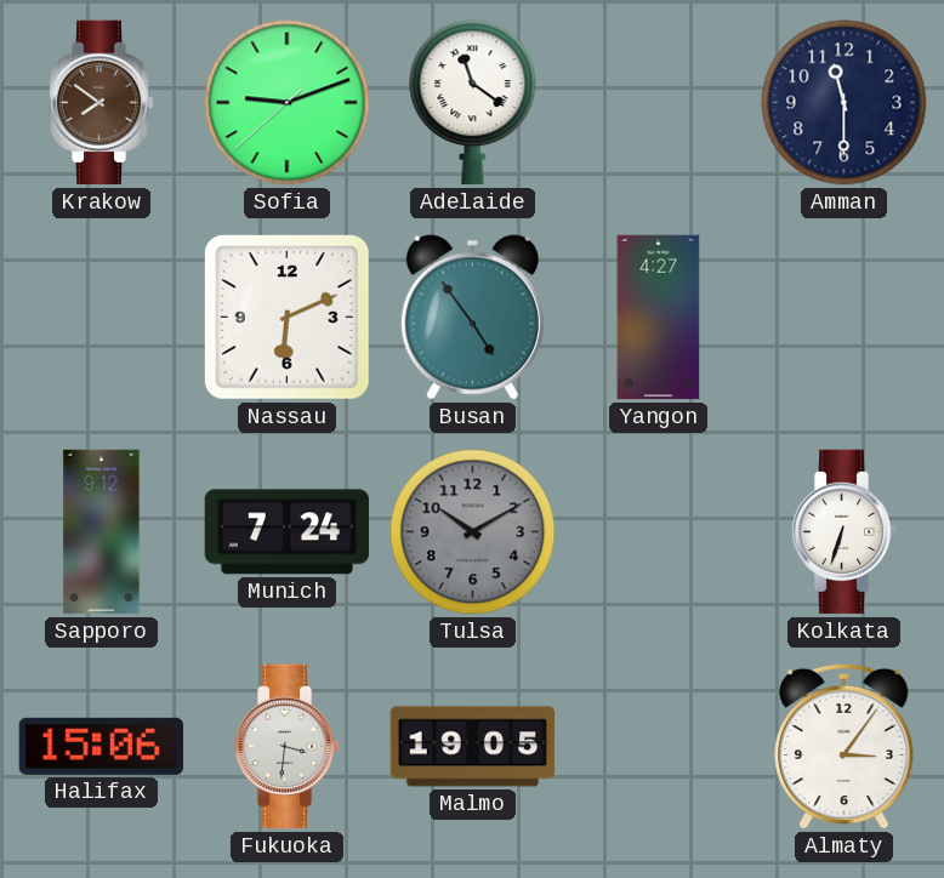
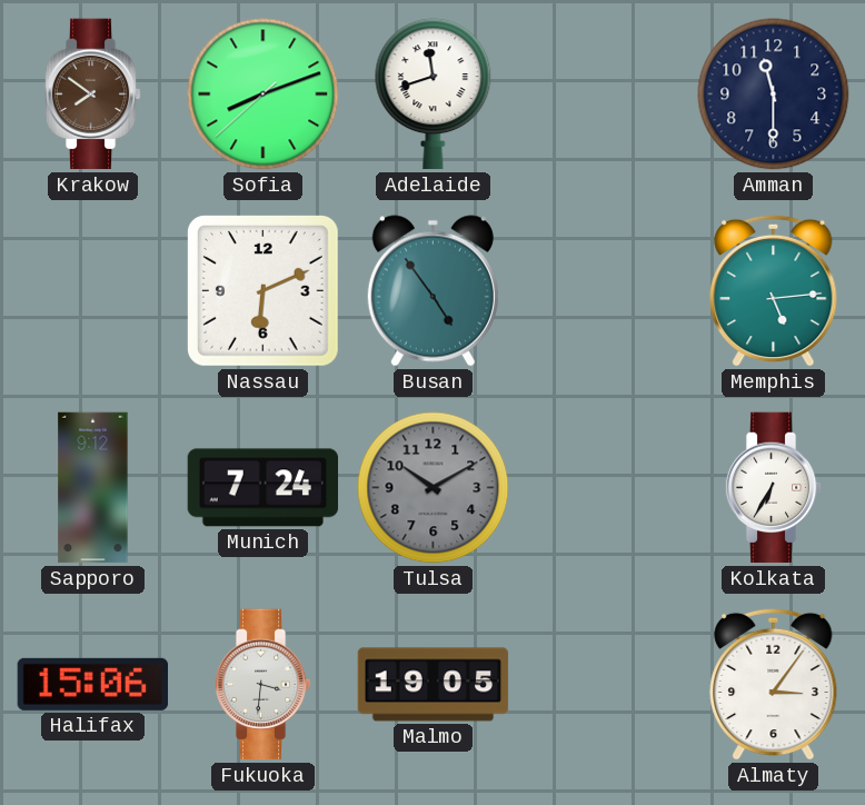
Sofia: 9:11 -> 8:11 (264, 95)
Adelaide: 11:21 -> 11:42 (434, 95)
Yangon: 4:27 -> none (659, 318)
Memphis: none -> 5:14 (774, 290)
Kolkata: 6:33 -> 6:35 (773, 488)
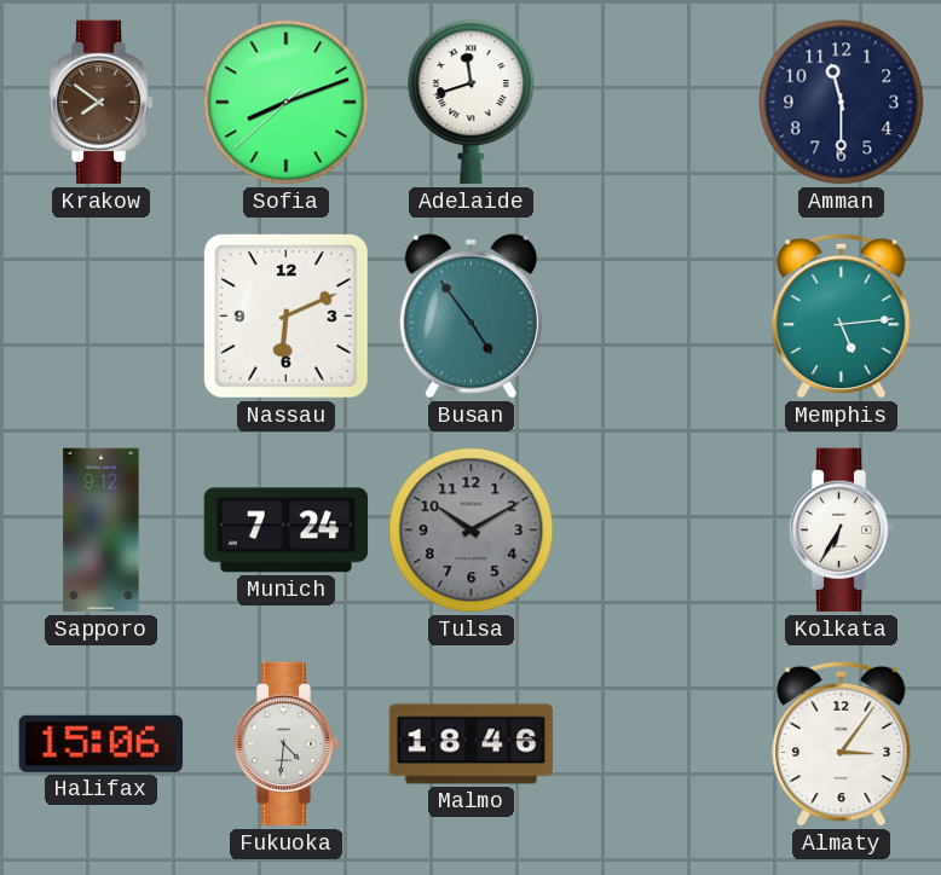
Fukuoka: 3:31 -> 4:31 (285, 744)
Malmo: 19:05 -> 18:46 (472, 744)
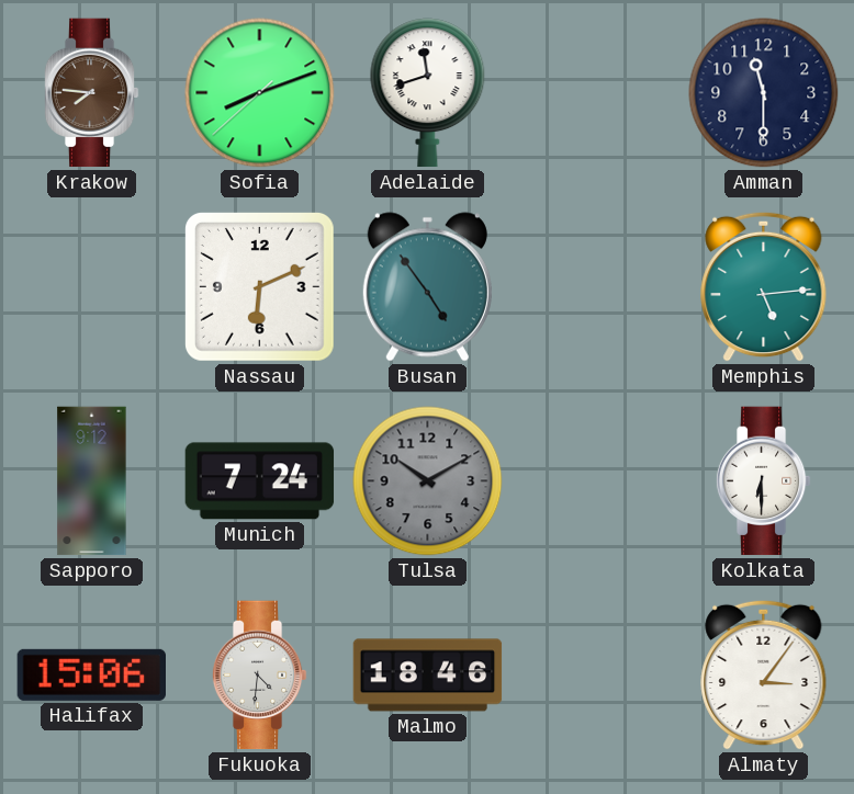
Krakow: 7:51 -> 7:46 (91, 93)
Kolkata: 6:35 -> 6:30 (763, 481)
